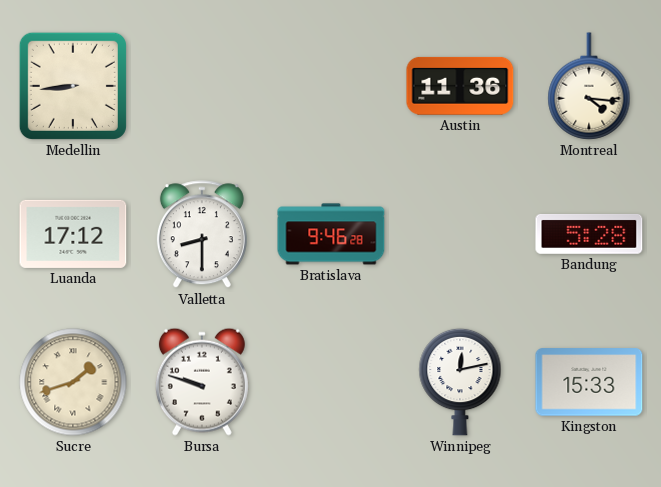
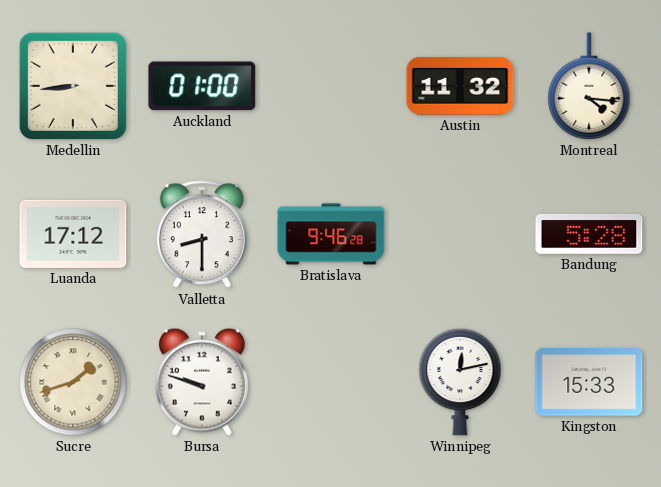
Auckland: none -> 01:00 (202, 86)
Austin: 11:36 -> 11:32 (460, 86)
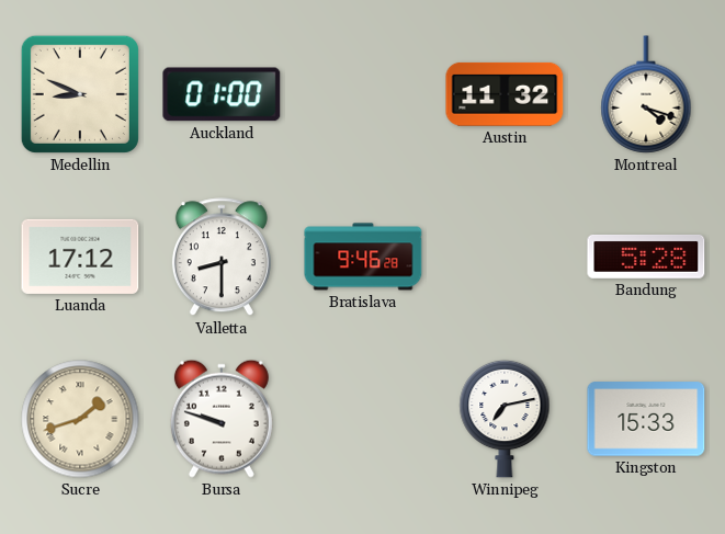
Medellin: 8:44 -> 8:49 (80, 94)
Montreal: 4:16 -> 4:18 (646, 94)
Winnipeg: 12:13 -> 7:13 (505, 419)
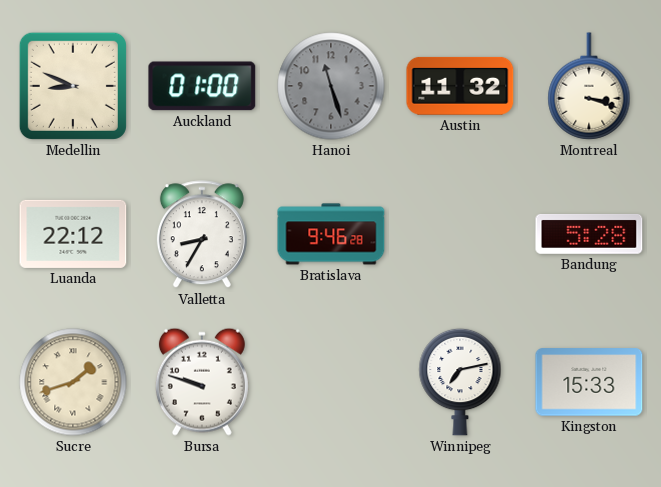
Hanoi: none -> 11:27 (331, 86)
Montreal: 4:18 -> 3:18 (589, 86)
Luanda: 17:12 -> 22:12 (73, 234)
Valletta: 8:30 -> 8:35 (202, 235)
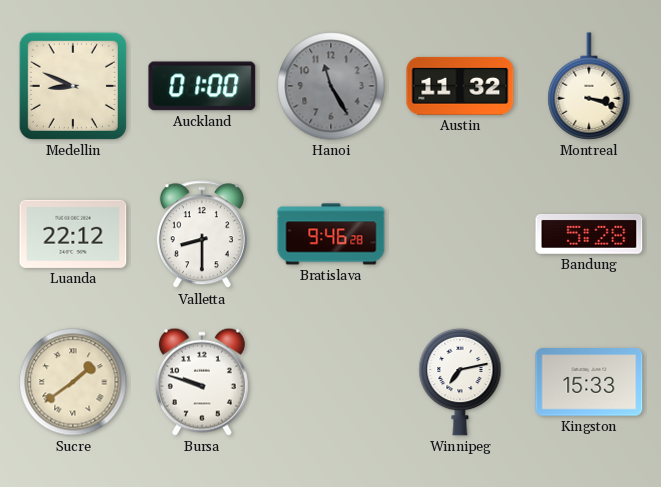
Hanoi: 11:27 -> 11:25 (331, 86)
Valletta: 8:35 -> 8:30 (202, 235)
Sucre: 1:42 -> 1:39 (73, 382)
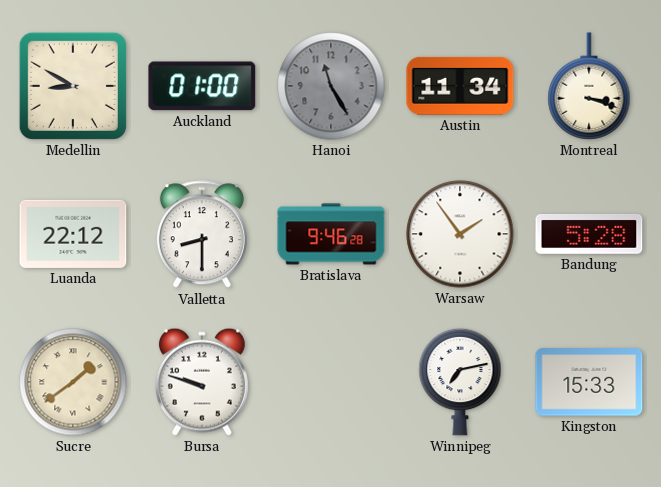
Medellin: 8:49 -> 8:50 (73, 86)
Austin: 11:32 -> 11:34 (460, 86)
Warsaw: none -> 1:54 (460, 234)
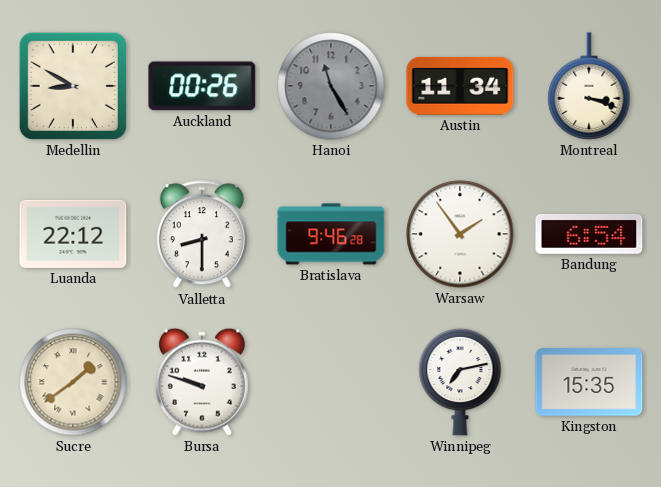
Auckland: 01:00 -> 00:26 (202, 86)
Bandung: 5:28 -> 6:54 (589, 234)
Kingston: 15:33 -> 15:35 (589, 382)
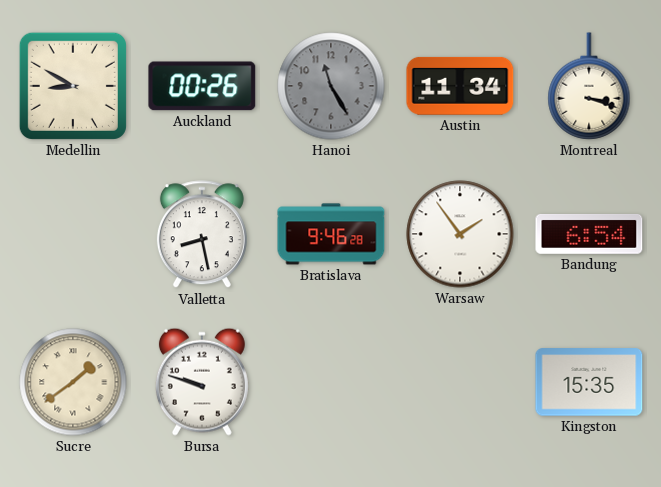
Luanda: 22:12 -> none (73, 234)
Valletta: 8:30 -> 8:28 (202, 235)
Winnipeg: 7:13 -> none (460, 382)
